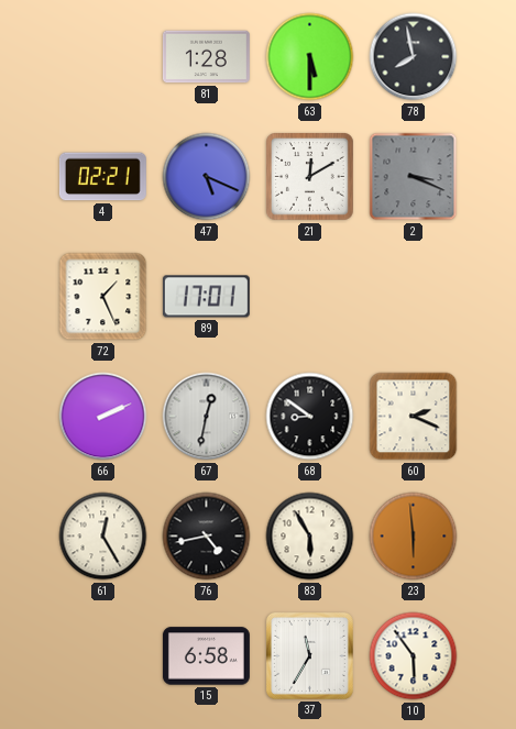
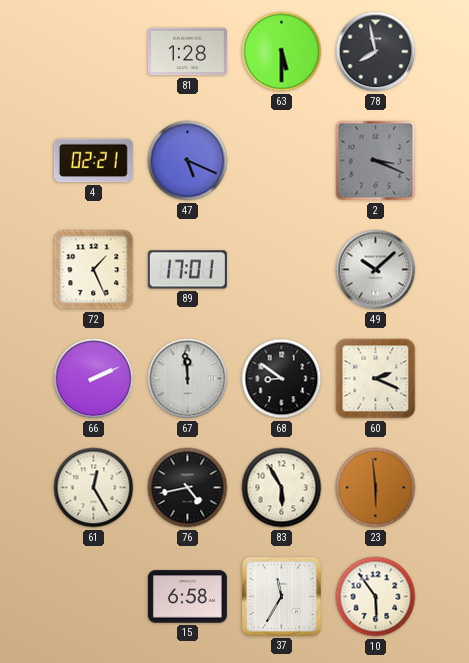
21: 12:10 -> none (310, 177)
49: none -> 10:08 (376, 270)
67: 12:32 -> 11:59 (188, 379)
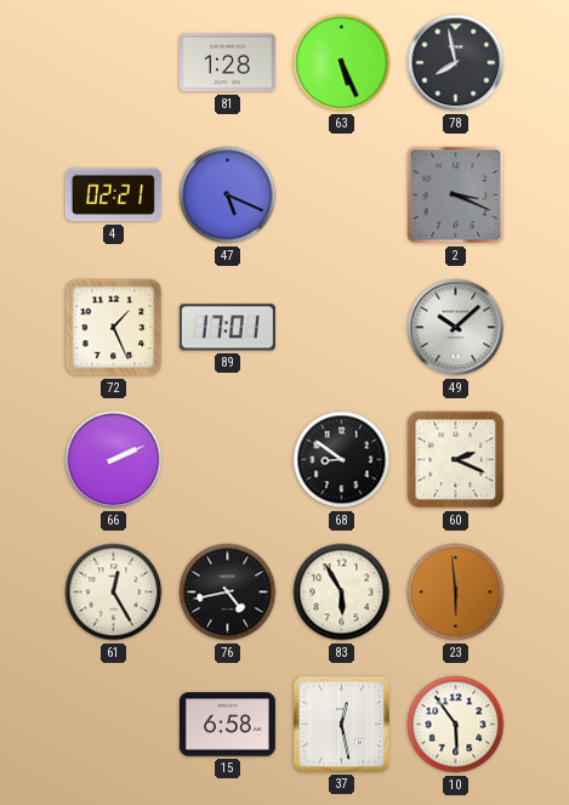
63: 5:30 -> 5:26 (342, 63)
67: 11:59 -> none (188, 379)
37: 11:35 -> 12:28 (341, 724)
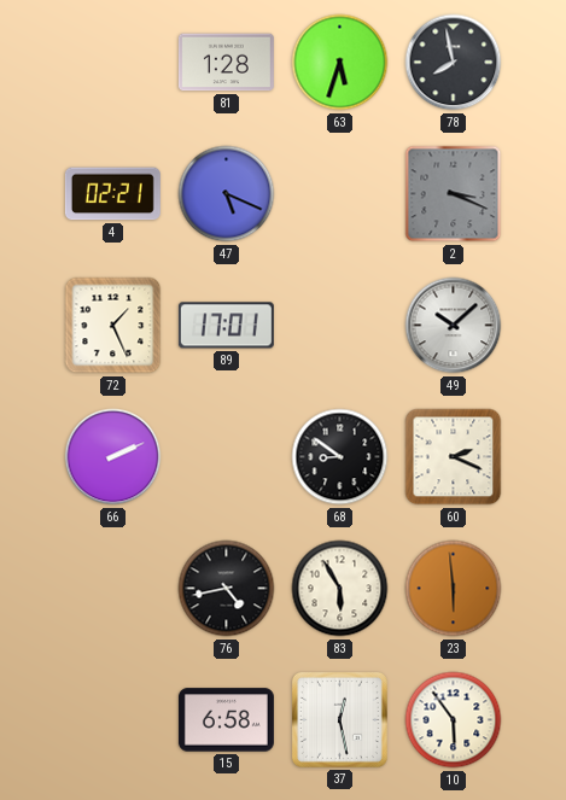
63: 5:26 -> 5:33 (340, 63)
61: 12:25 -> none (114, 593)
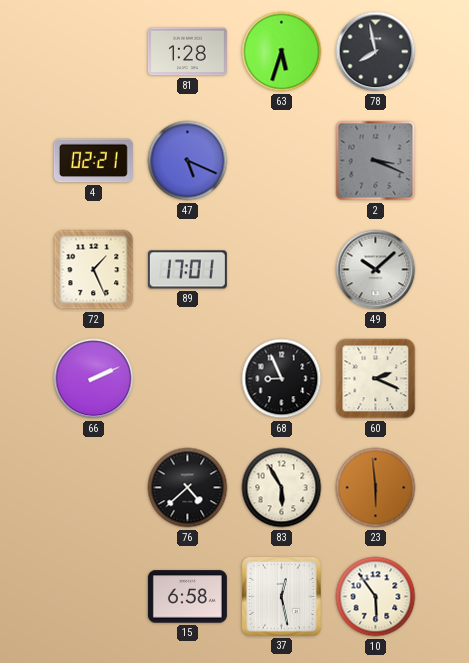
68: 8:51 -> 8:56 (282, 379)
76: 4:43 -> 4:38 (188, 488)
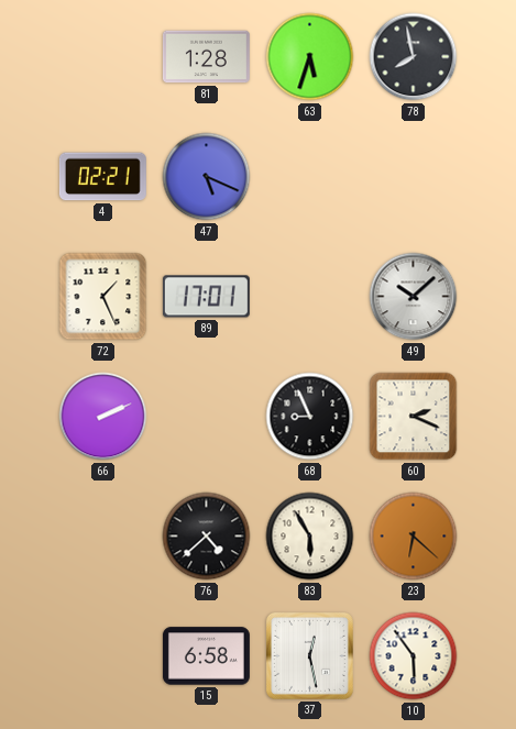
2: 3:19 -> none (376, 161)
23: 5:59 -> 6:22 (414, 537)
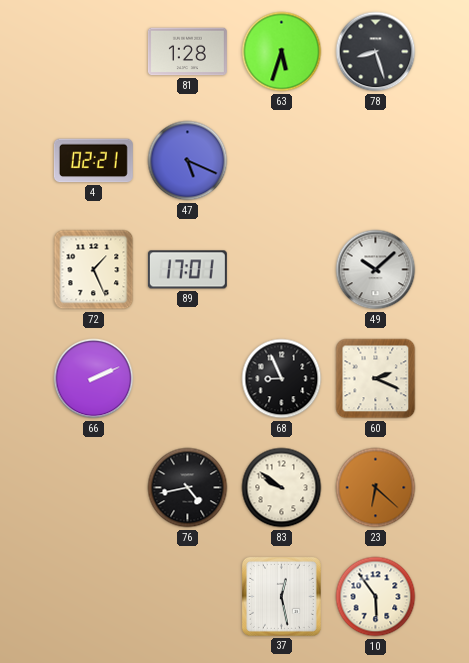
78: 7:58 -> 8:27 (376, 52)
76: 4:38 -> 4:43 (188, 488)
83: 5:55 -> 9:51 (282, 488)
15: 6:58 -> none (206, 656)
